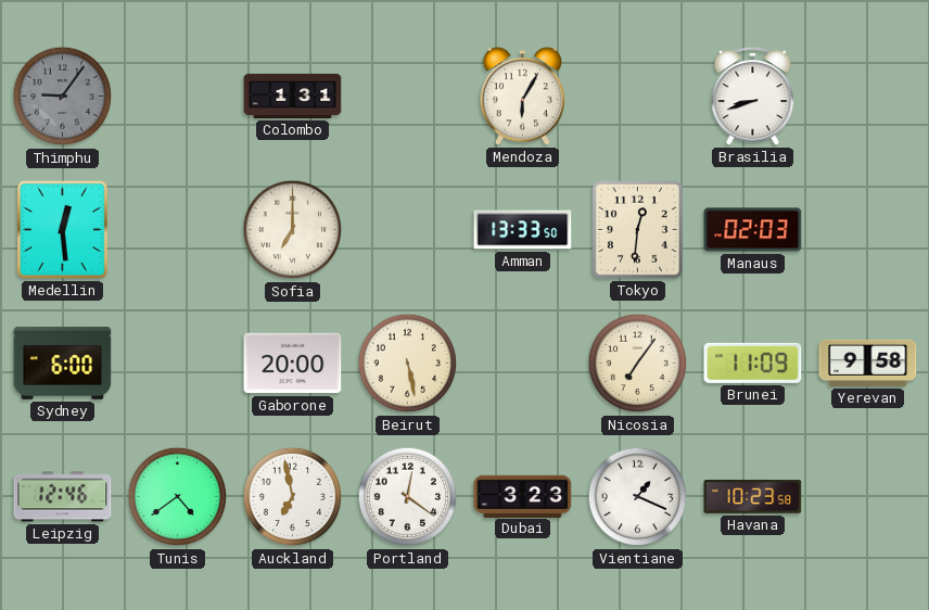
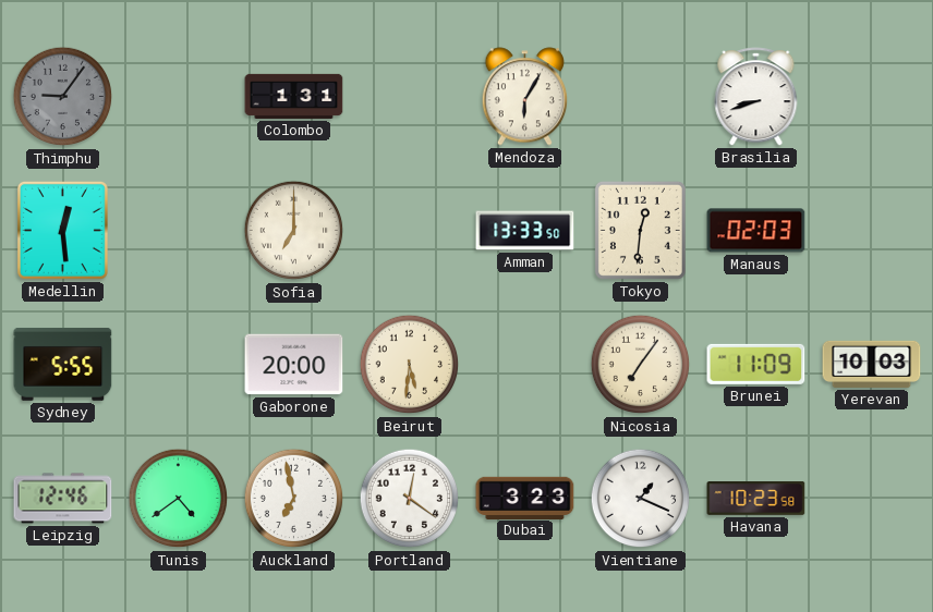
Sydney: 6:00 -> 5:55 (63, 365)
Beirut: 5:28 -> 5:31 (410, 365)
Yerevan: 9:58 -> 10:03 (872, 364)
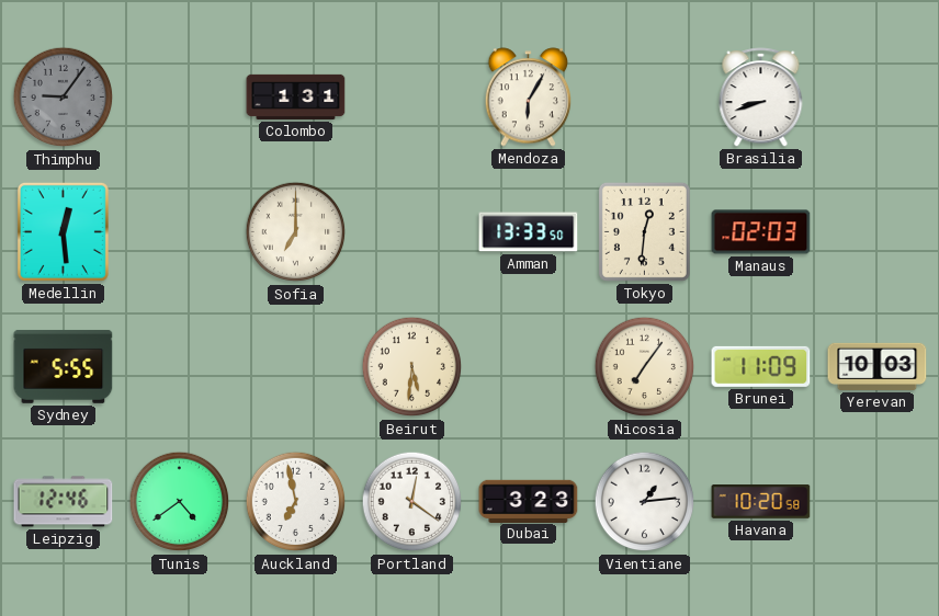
Gaborone: 20:00 -> none (294, 365)
Vientiane: 1:19 -> 1:14 (645, 502)
Havana: 10:23 -> 10:20 (761, 502)
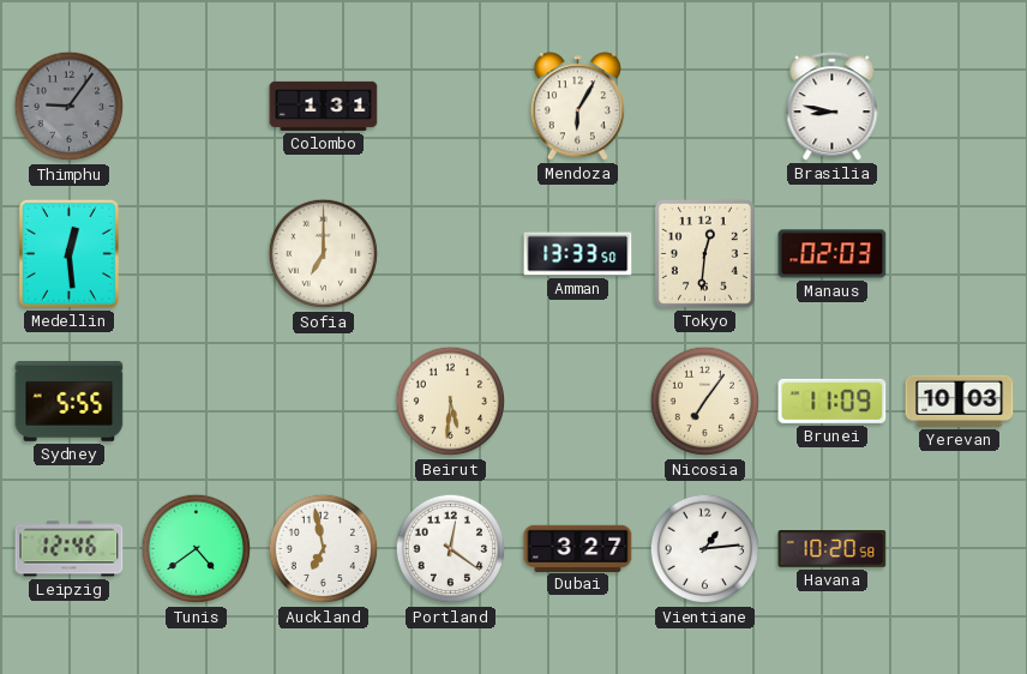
Brasilia: 8:42 -> 8:47 (833, 107)
Dubai: 3:23 -> 3:27 (578, 548)
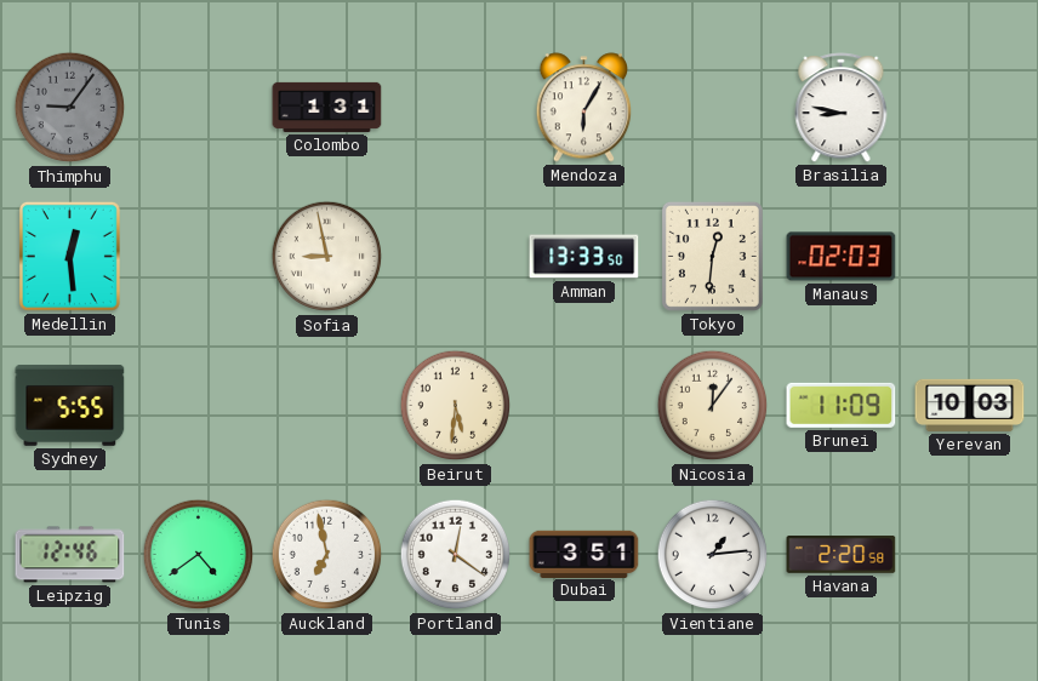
Sofia: 7:00 -> 8:58 (327, 257)
Nicosia: 7:06 -> 12:06 (713, 406)
Dubai: 3:27 -> 3:51 (584, 554)
Havana: 10:20 -> 2:20 (842, 555)
